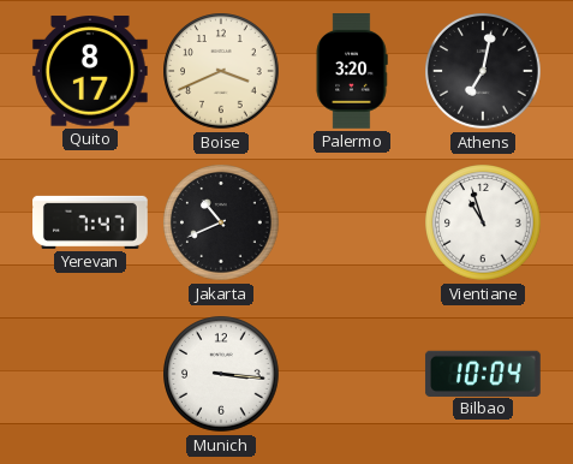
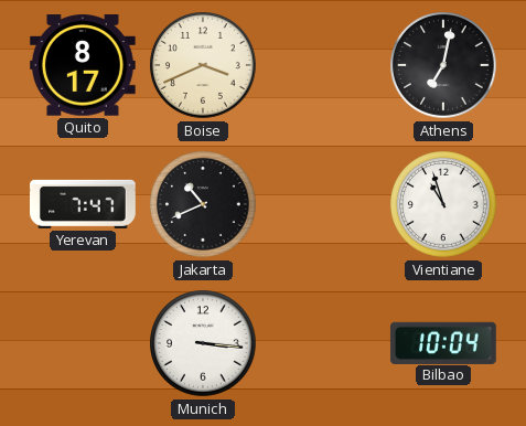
Palermo: 3:20 -> none (352, 72)
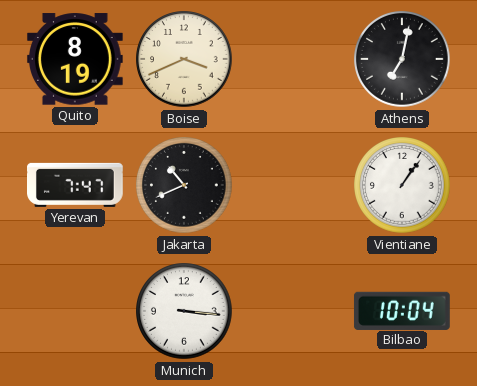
Quito: 8:17 -> 8:19 (75, 59)
Vientiane: 10:57 -> 1:06 (402, 185)
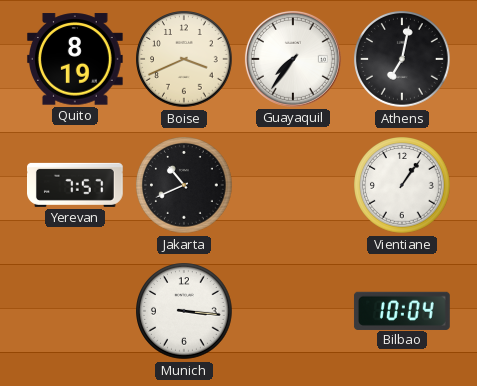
Guayaquil: none -> 7:36 (293, 59)
Yerevan: 7:47 -> 7:57 (76, 185)
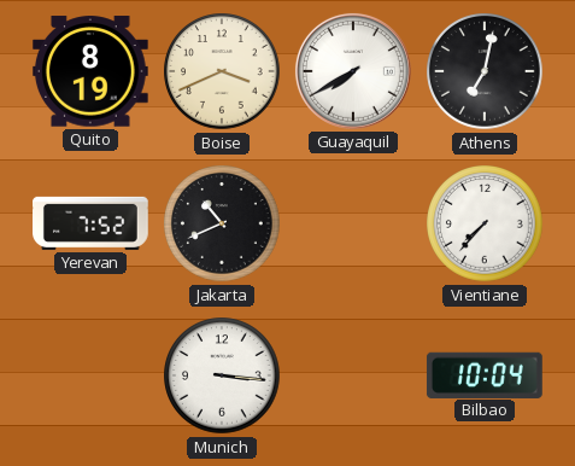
Guayaquil: 7:36 -> 7:40 (353, 71)
Yerevan: 7:57 -> 7:52 (92, 223)
Vientiane: 1:06 -> 7:37 (485, 223)
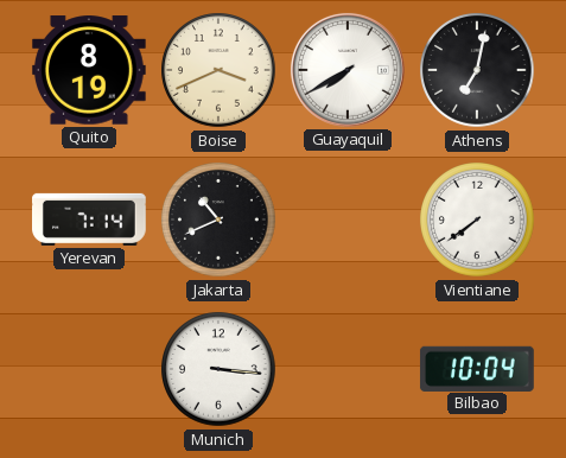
Yerevan: 7:52 -> 7:14 (90, 220)
Vientiane: 7:37 -> 7:39 (477, 220)
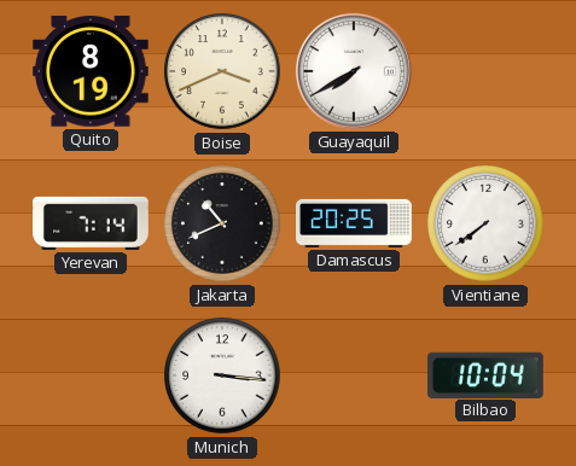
Athens: 7:02 -> none (477, 70)
Damascus: none -> 20:25 (355, 223)
